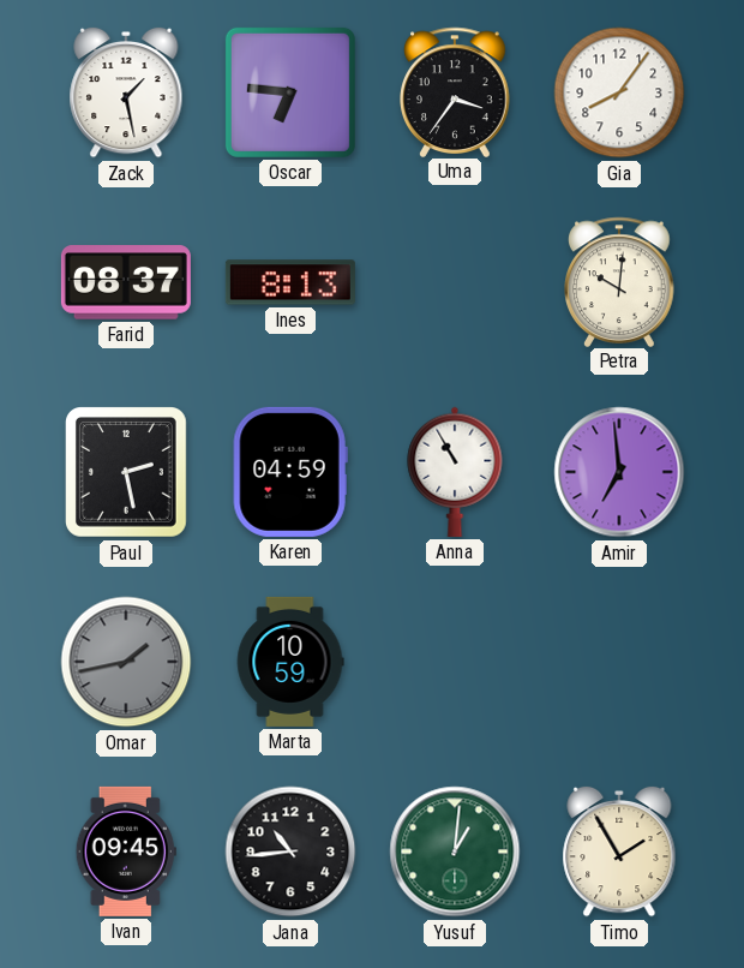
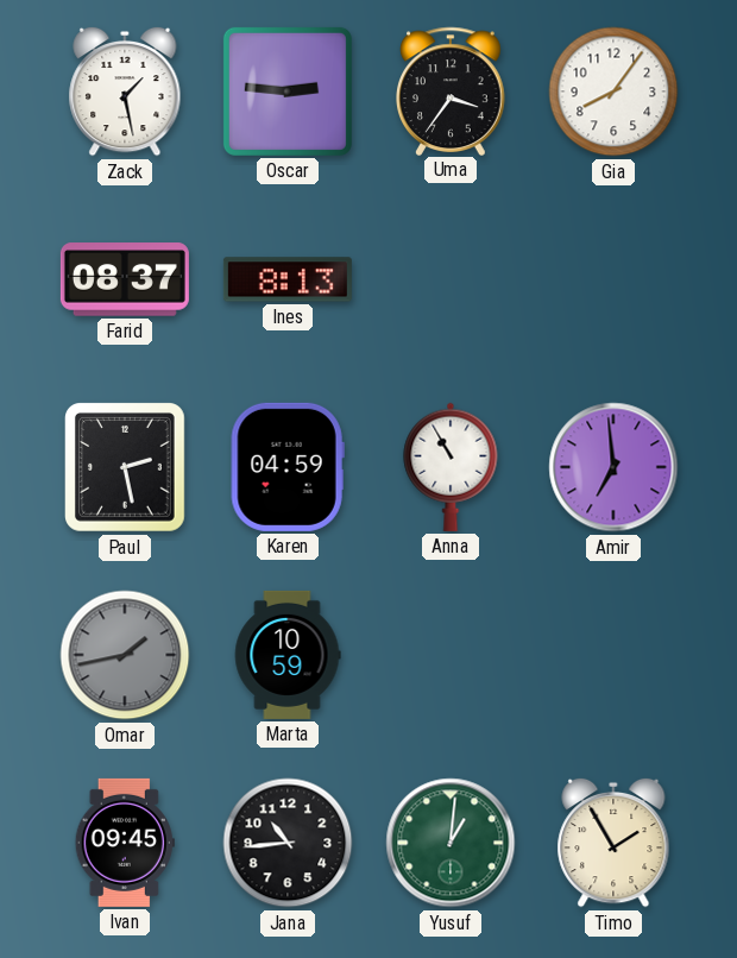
Oscar: 6:46 -> 2:46 (288, 92)
Petra: 10:01 -> none (620, 281)
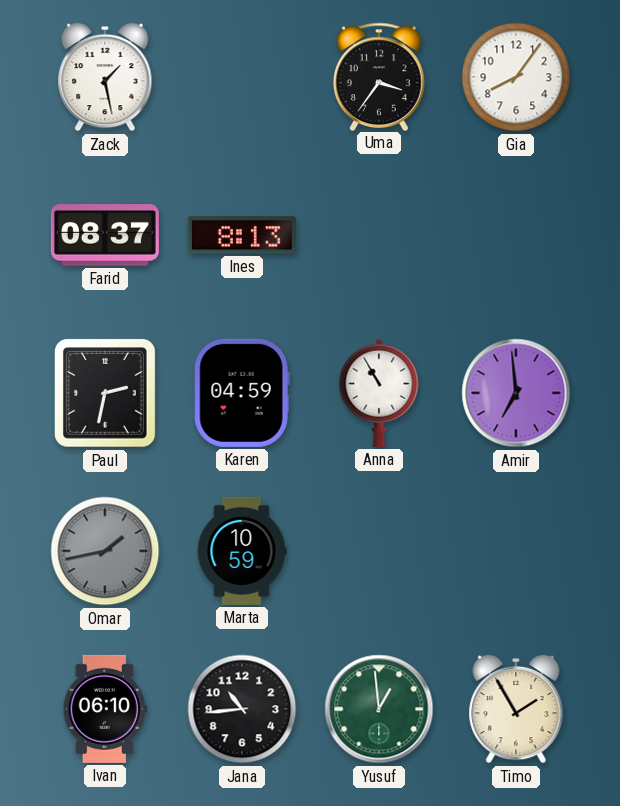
Oscar: 2:46 -> none (288, 92)
Paul: 2:28 -> 2:32 (106, 394)
Ivan: 09:45 -> 06:10 (105, 709)
Yusuf: 1:01 -> 12:59 (379, 709)
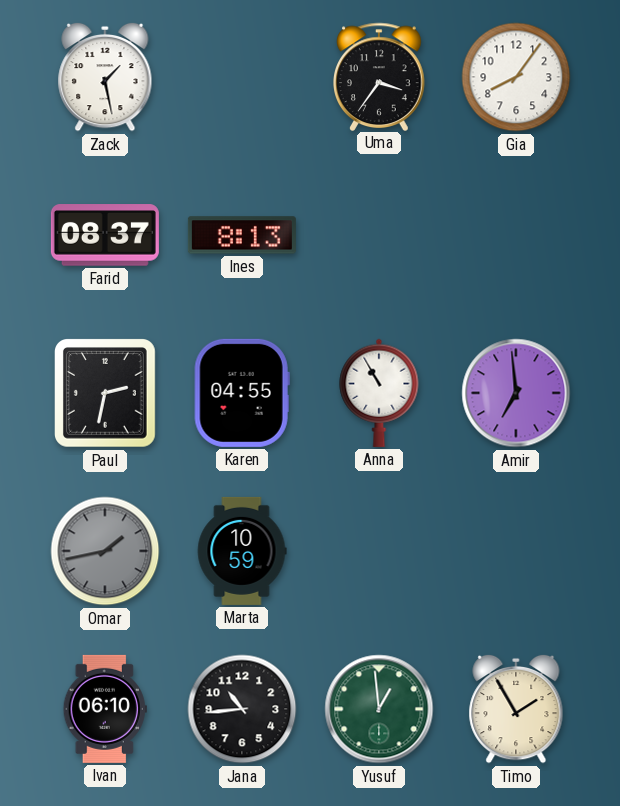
Karen: 04:59 -> 04:55 (242, 393)
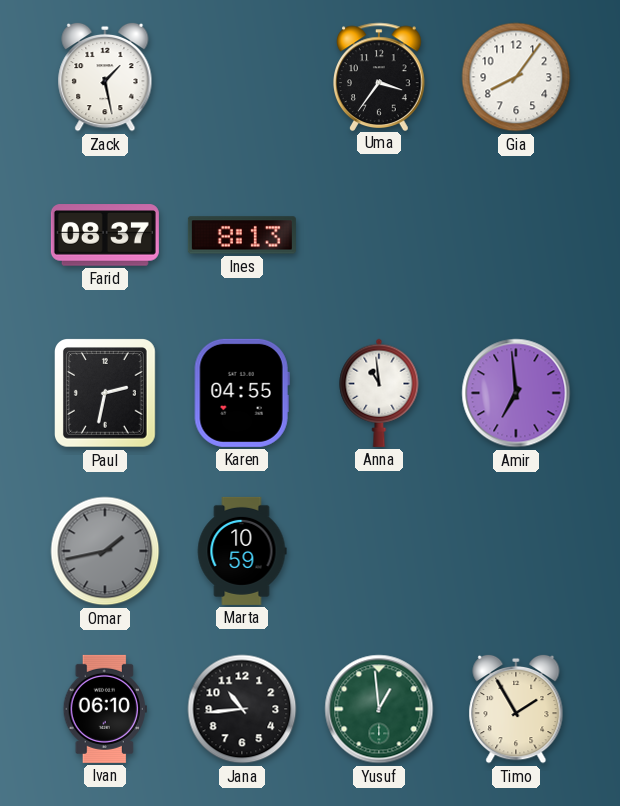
Anna: 10:55 -> 10:59 (379, 393)
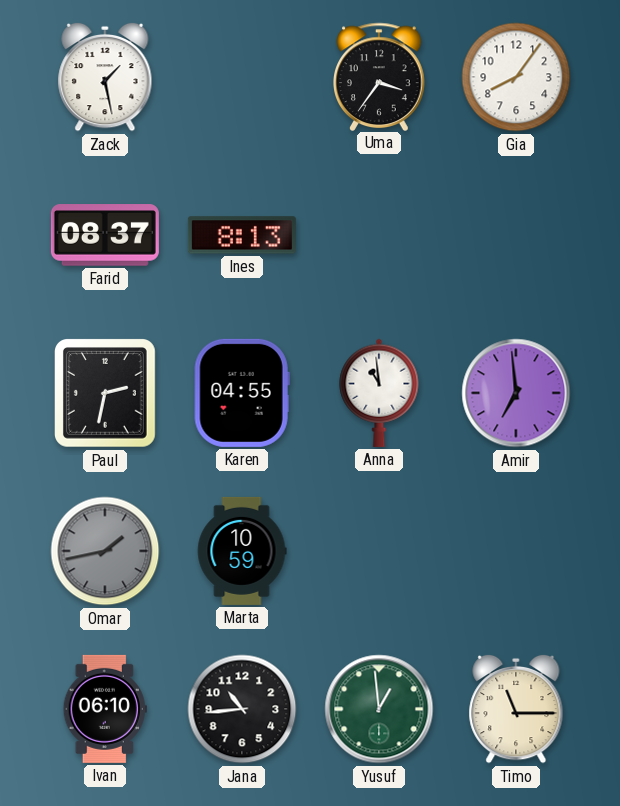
Timo: 1:55 -> 11:15 (516, 709)
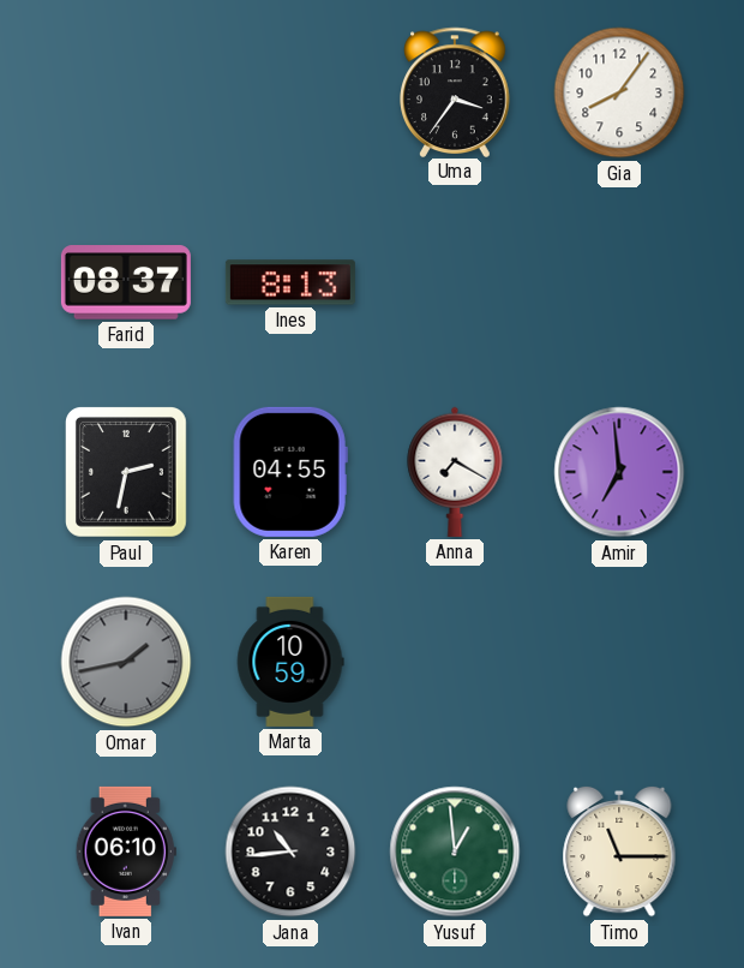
Zack: 1:28 -> none (105, 77)
Anna: 10:59 -> 7:20 (455, 472)
